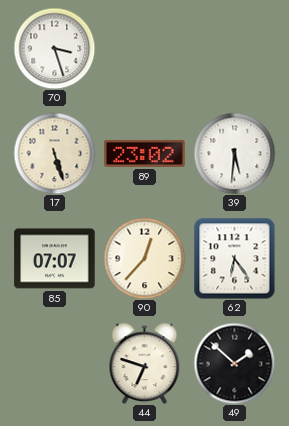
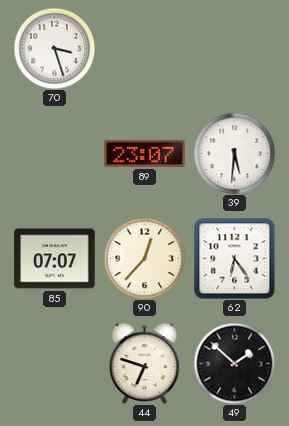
17: 5:27 -> none (54, 153)
89: 23:02 -> 23:07 (145, 153)
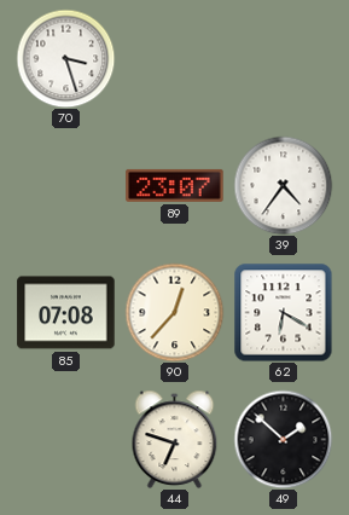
39: 5:31 -> 4:36 (283, 185)
85: 07:07 -> 07:08 (66, 313)
62: 6:24 -> 6:20 (283, 312)
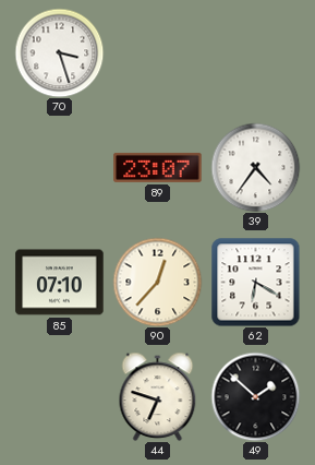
85: 07:08 -> 07:10 (60, 283)
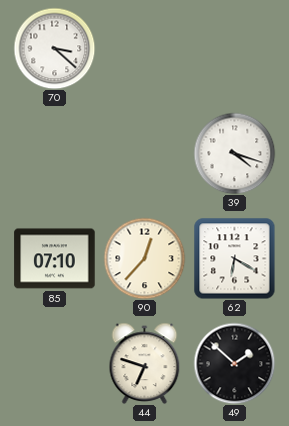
70: 3:27 -> 3:22 (54, 48)
89: 23:07 -> none (158, 167)
39: 4:36 -> 4:18 (234, 153)
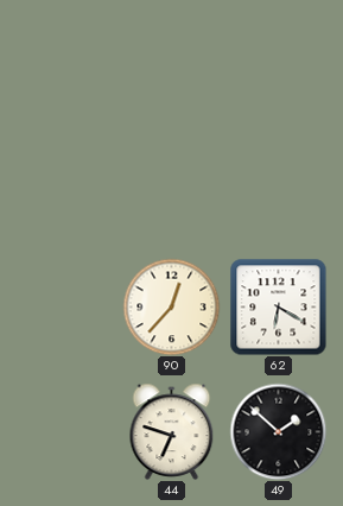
70: 3:22 -> none (54, 48)
39: 4:18 -> none (234, 153)
85: 07:10 -> none (55, 259)
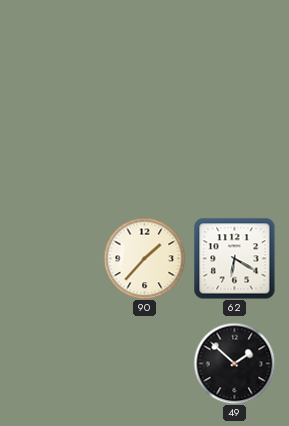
90: 12:37 -> 1:37 (144, 258)
44: 6:48 -> none (172, 431)
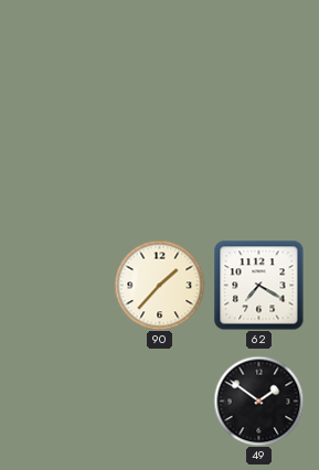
62: 6:20 -> 7:20 (258, 285)
49: 1:52 -> 1:51 (258, 400)
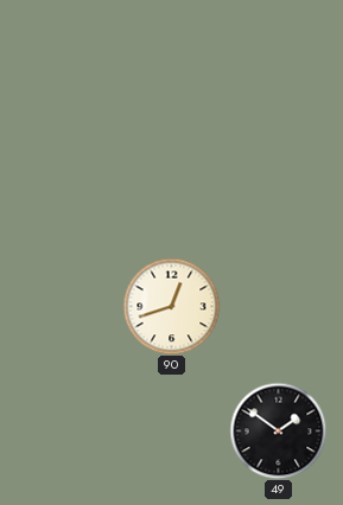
90: 1:37 -> 12:42 (171, 306)
62: 7:20 -> none (258, 285)
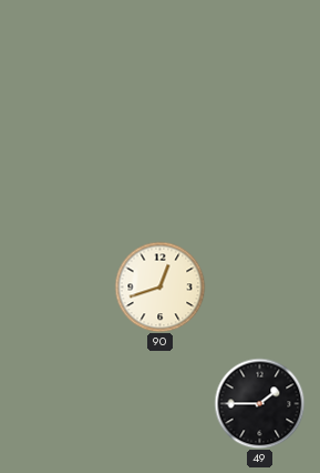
49: 1:51 -> 1:45 (259, 403)
